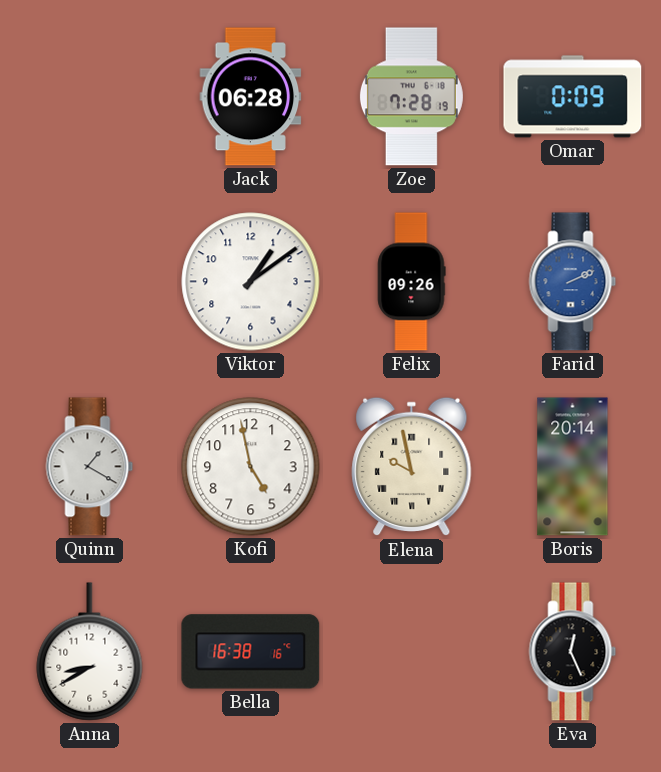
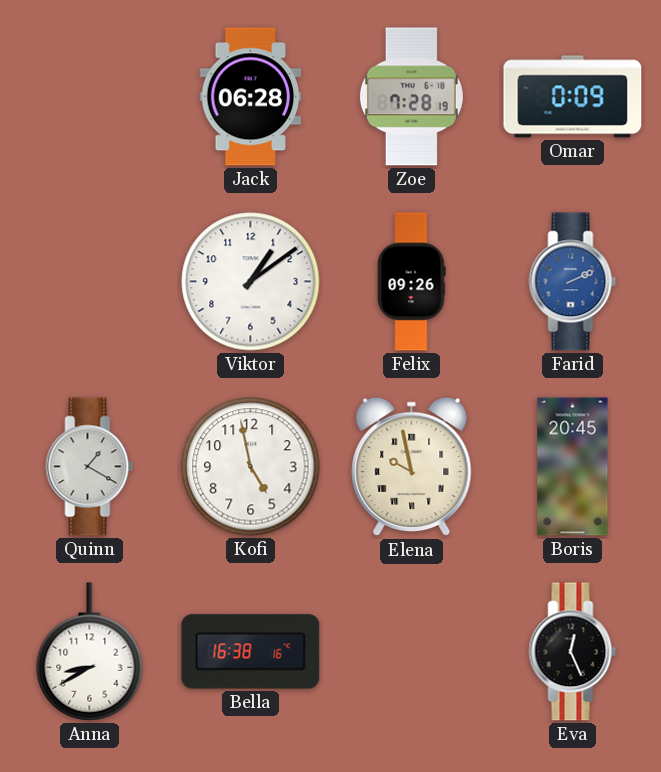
Boris: 20:14 -> 20:45 (573, 467)
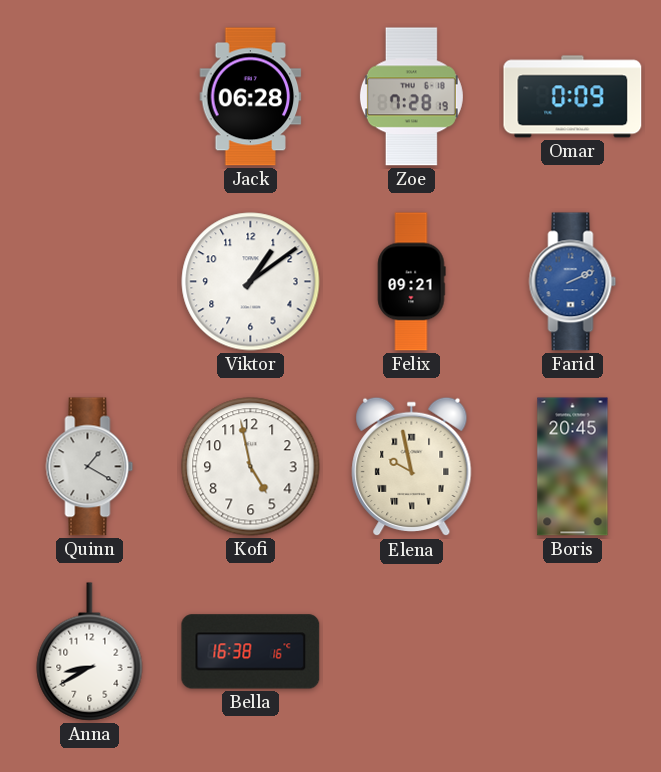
Felix: 09:26 -> 09:21 (412, 282)
Eva: 12:26 -> none (573, 652)
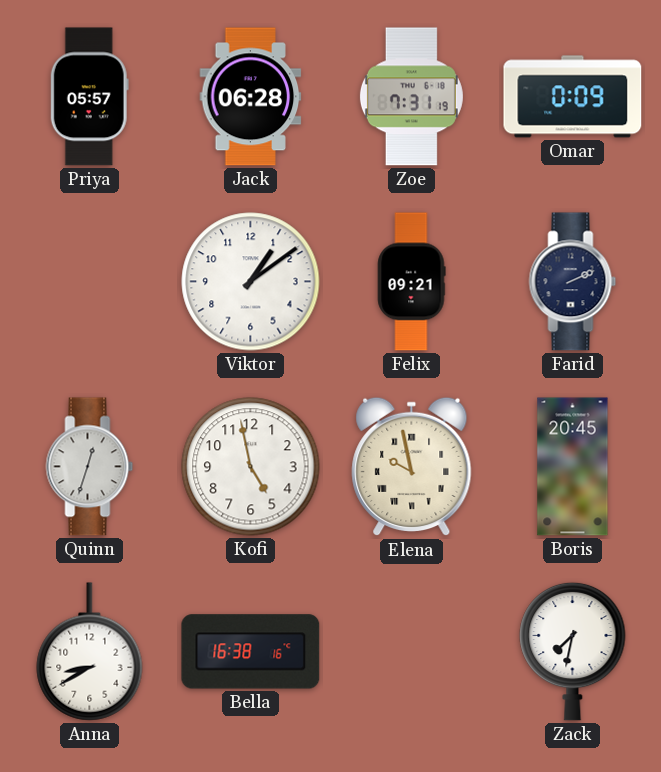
Priya: none -> 05:57 (89, 97)
Zoe: 7:28 -> 7:31 (411, 97)
Farid dial: blue -> navy (573, 282)
Quinn: 1:20 -> 12:33 (90, 467)
Zack: none -> 7:32 (573, 651)
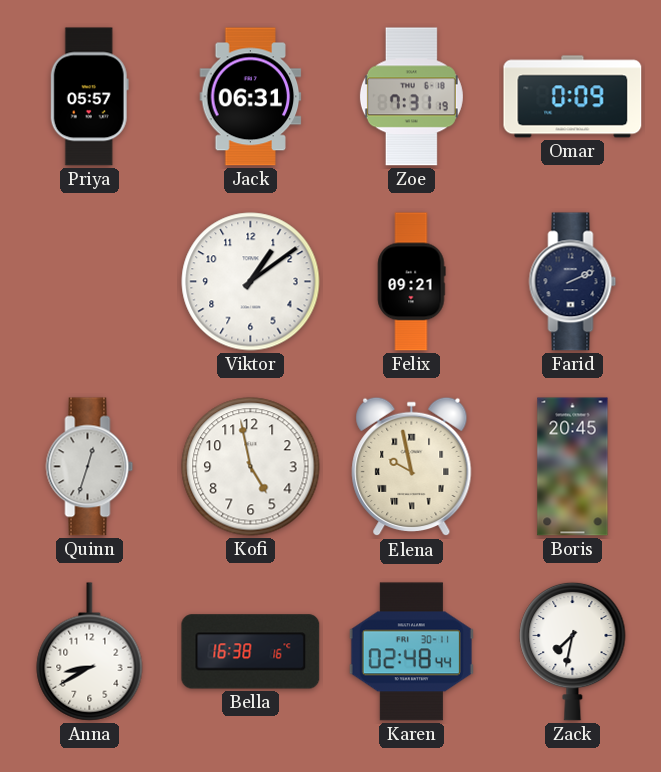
Jack: 06:28 -> 06:31 (251, 97)
Karen: none -> 02:48 (411, 652)
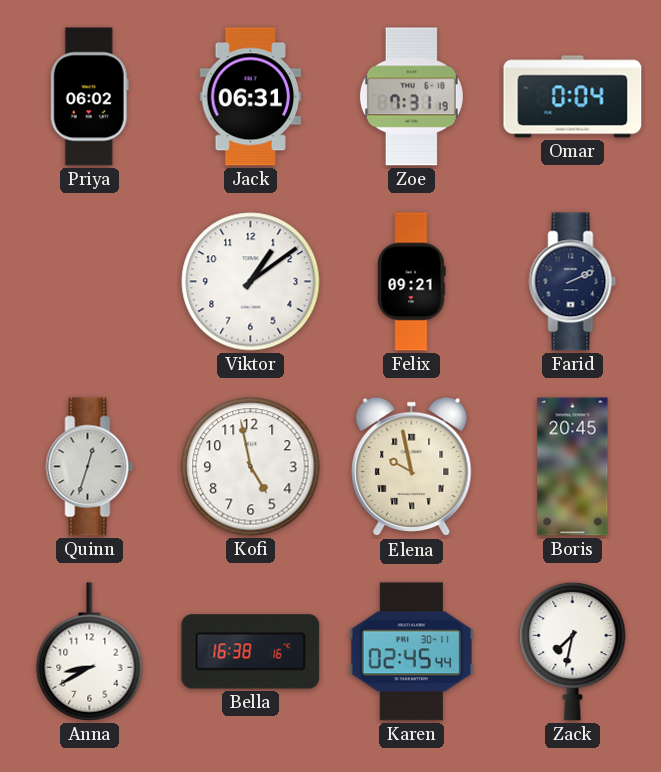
Priya: 05:57 -> 06:02 (89, 97)
Omar: 0:09 -> 0:04 (573, 97)
Karen: 02:48 -> 02:45 (411, 652)
